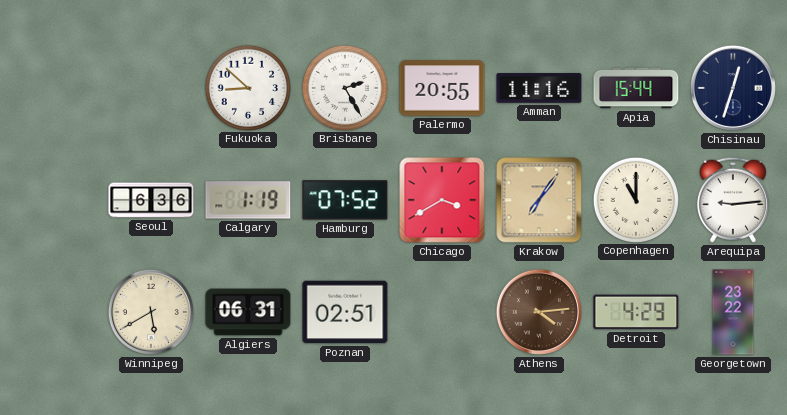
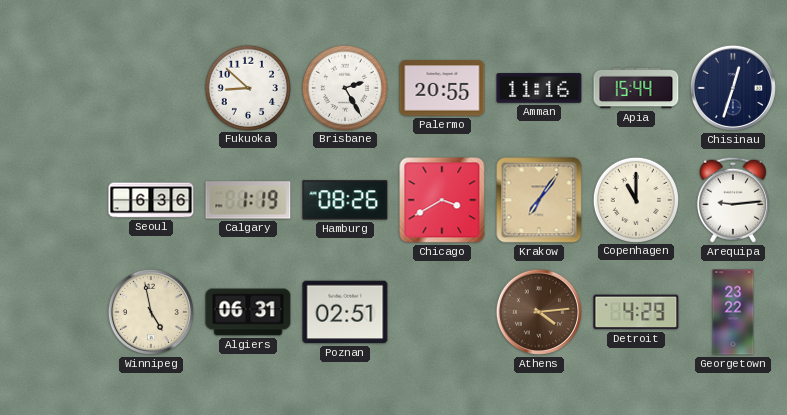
Hamburg: 07:52 -> 08:26 (345, 200)
Winnipeg: 5:40 -> 4:58 (151, 312)
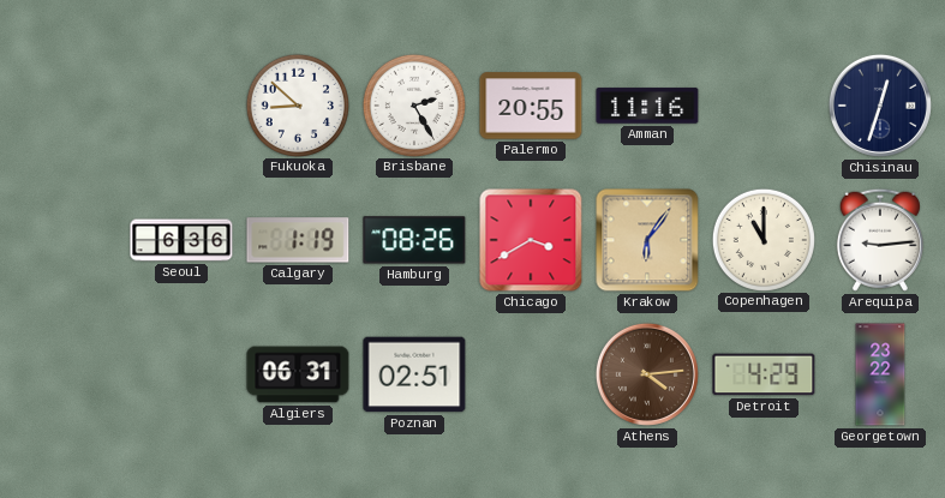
Apia: 15:44 -> none (636, 88)
Krakow: 7:06 -> 6:06 (647, 240)
Winnipeg: 4:58 -> none (151, 312)
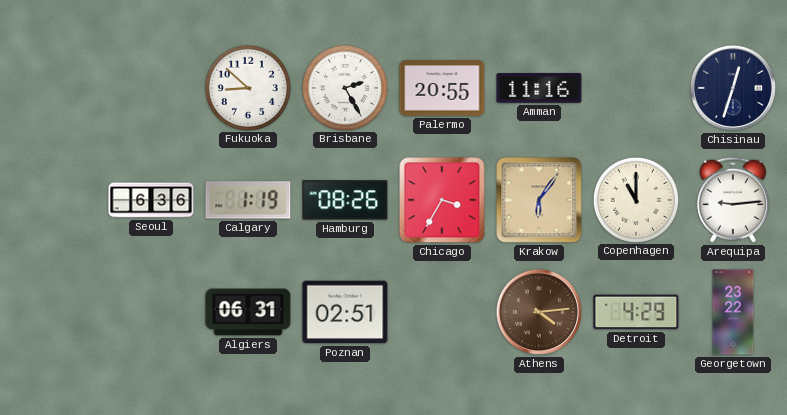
Chicago: 3:40 -> 3:35 (442, 200)
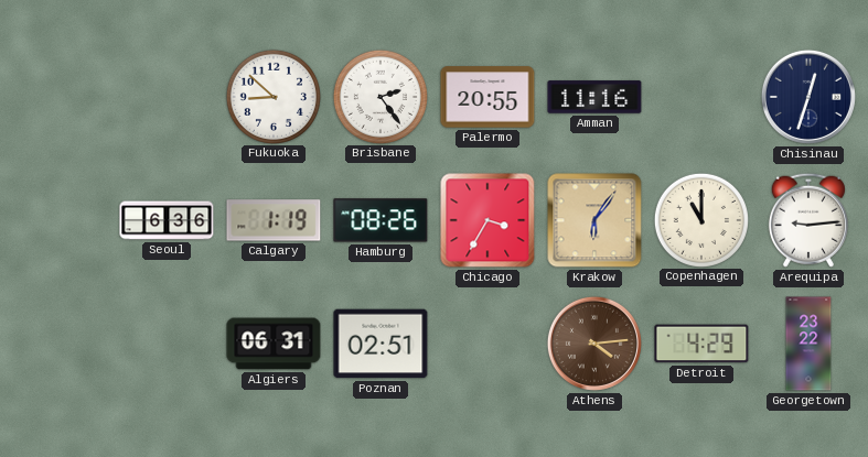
Brisbane: 2:25 -> 2:24 (379, 96)
